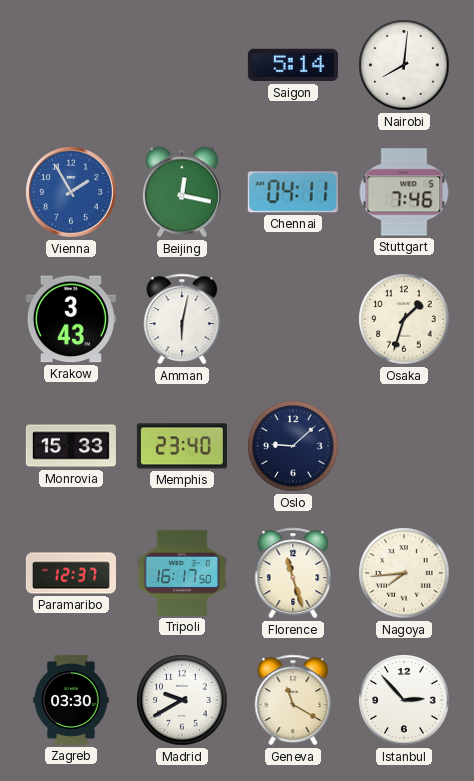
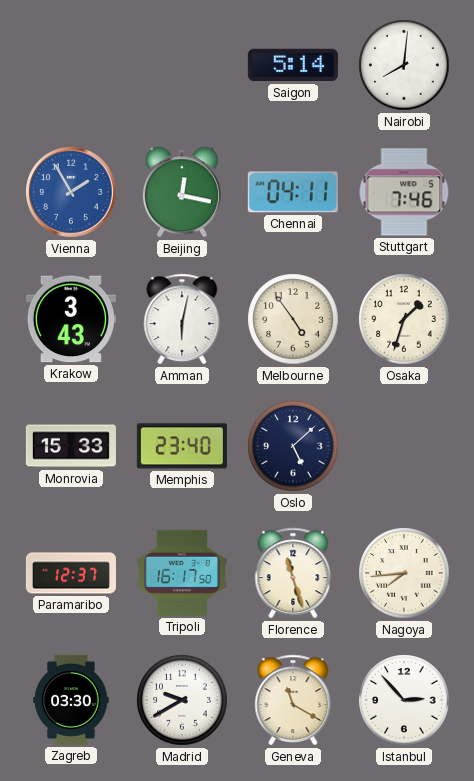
Melbourne: none -> 4:54 (293, 319)
Oslo: 9:08 -> 5:08 (293, 446)
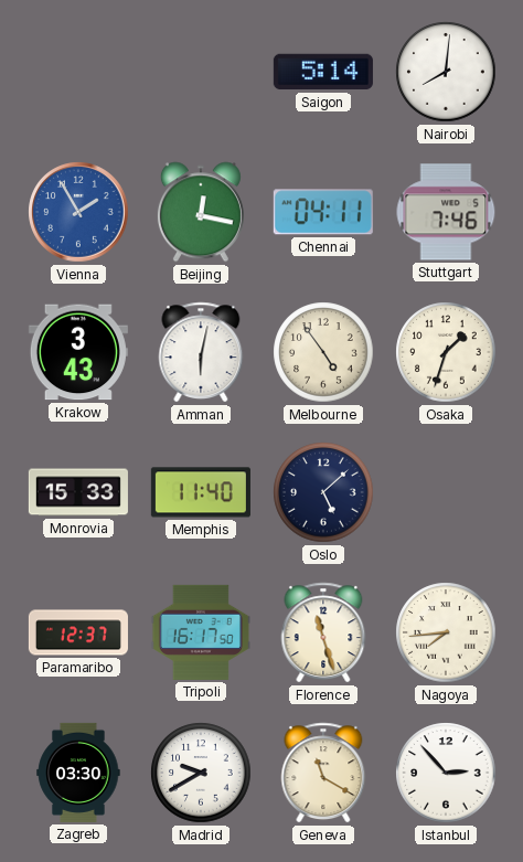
Memphis: 23:40 -> 11:40 (201, 492)
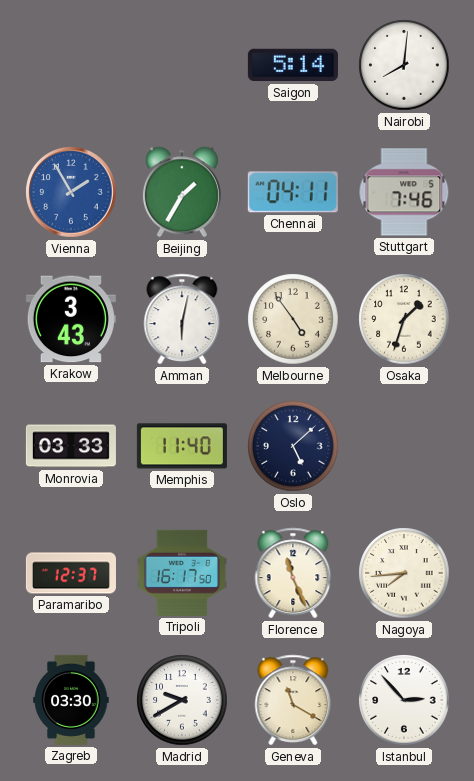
Beijing: 12:17 -> 1:35 (182, 192)
Monrovia: 15:33 -> 03:33 (71, 446)
Florence: 11:27 -> 11:26 (293, 573)
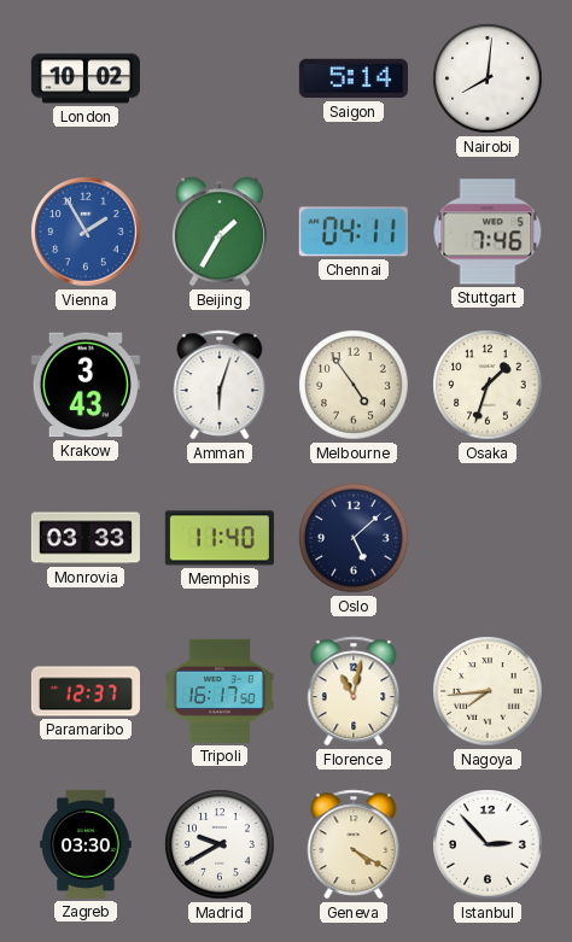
London: none -> 10:02 (86, 78)
Amman: 6:02 -> 6:03 (220, 385)
Florence: 11:26 -> 11:02 (354, 691)
Geneva: 11:20 -> 4:20 (354, 844)
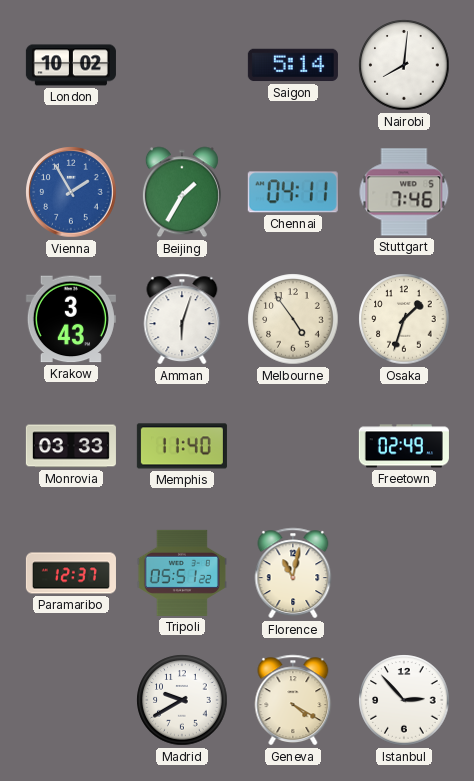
Oslo: 5:08 -> none (354, 538)
Freetown: none -> 02:49 (404, 446)
Tripoli: 16:17 -> 05:51 (182, 573)
Nagoya: 7:44 -> none (488, 691)
Zagreb: 03:30 -> none (86, 844)
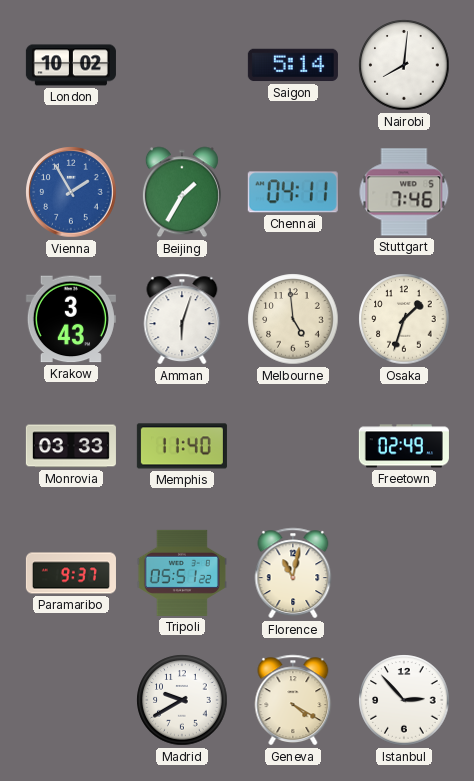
Melbourne: 4:54 -> 4:59 (293, 319)
Paramaribo: 12:37 -> 9:37 (71, 573)
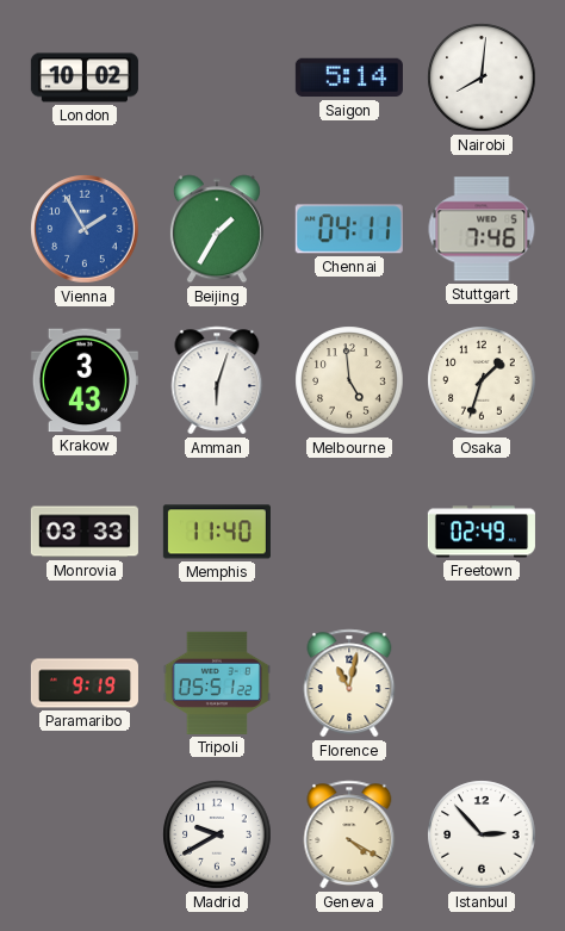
Paramaribo: 9:37 -> 9:19 (85, 683)
